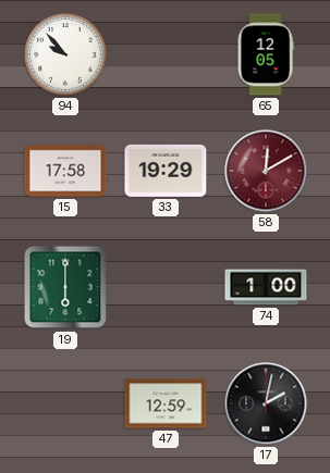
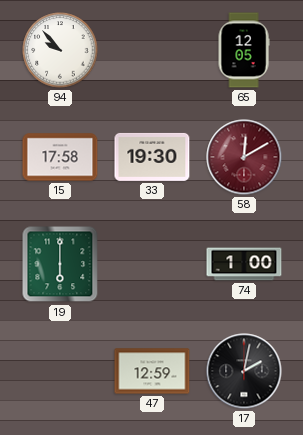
33: 19:29 -> 19:30 (152, 157)
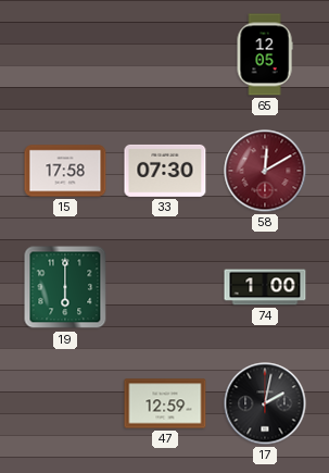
94: 9:53 -> none (60, 50)
33: 19:30 -> 07:30 (165, 171)
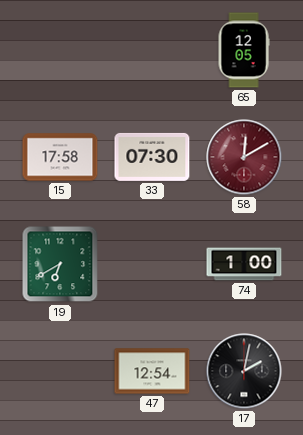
19: 6:00 -> 6:40 (60, 264)
47: 12:59 -> 12:54 (152, 371)
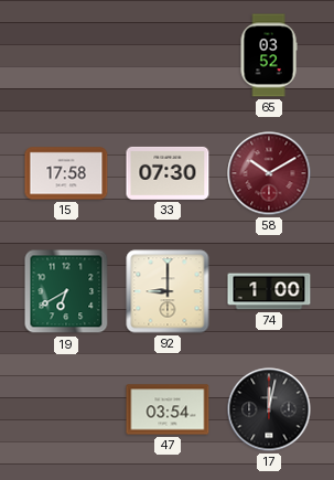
65: 12:05 -> 03:52 (269, 55)
58: 12:10 -> 10:10 (269, 173)
92: none -> 9:00 (168, 291)
47: 12:54 -> 03:54 (168, 409)
17: 2:02 -> 12:02 (269, 409)
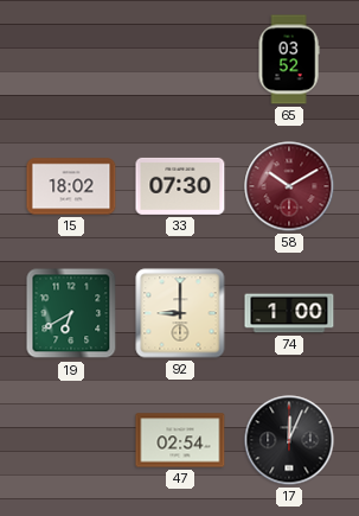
15: 17:58 -> 18:02 (71, 186)
47: 03:54 -> 02:54 (180, 440)
17: 12:02 -> 12:04 (289, 440)
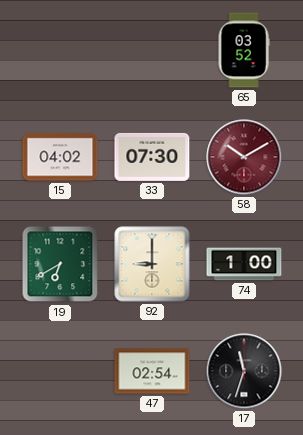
15: 18:02 -> 04:02 (60, 157)
17: 12:04 -> 11:33 (244, 371)
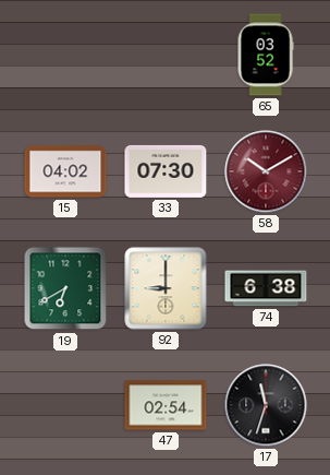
74: 1:00 -> 6:38 (266, 288)
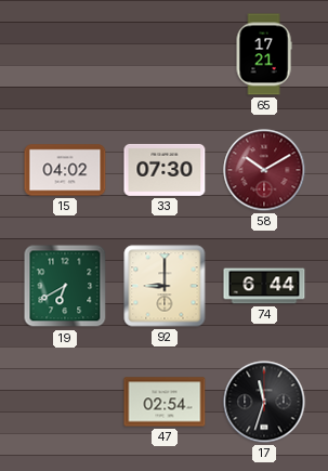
65: 03:52 -> 17:21 (264, 54)
74: 6:38 -> 6:44 (264, 286)
